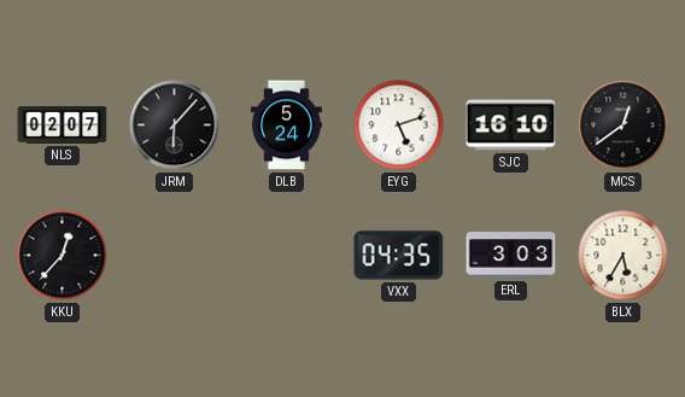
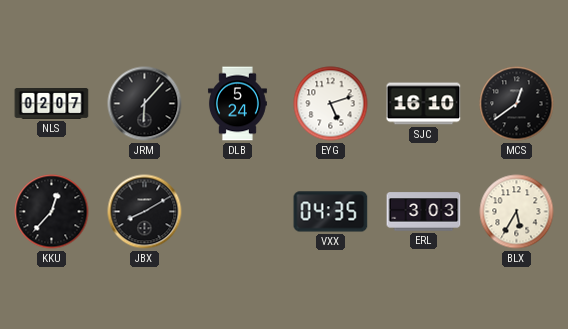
JBX: none -> 8:10 (145, 212)
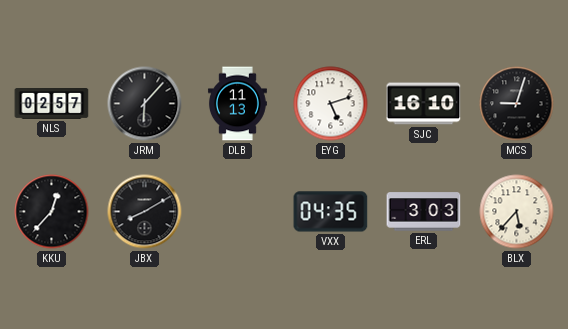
NLS: 02:07 -> 02:57 (52, 104)
DLB: 5:24 -> 11:13 (237, 104)
MCS: 12:39 -> 9:03 (517, 104)
BLX: 5:35 -> 5:37 (517, 212)
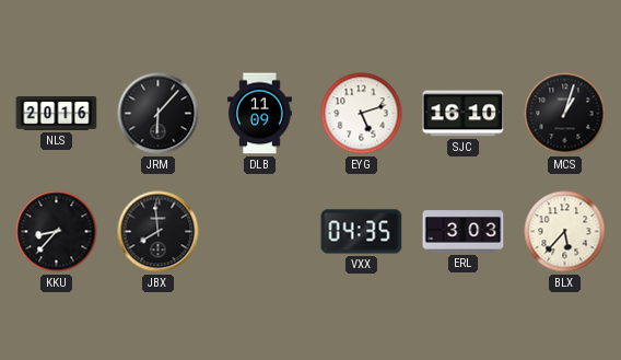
NLS: 02:57 -> 20:16 (57, 114)
DLB: 11:13 -> 11:09 (259, 114)
MCS: 9:03 -> 1:03 (565, 114)
KKU: 12:37 -> 8:37 (57, 232)
JBX: 8:10 -> 7:59 (159, 232)
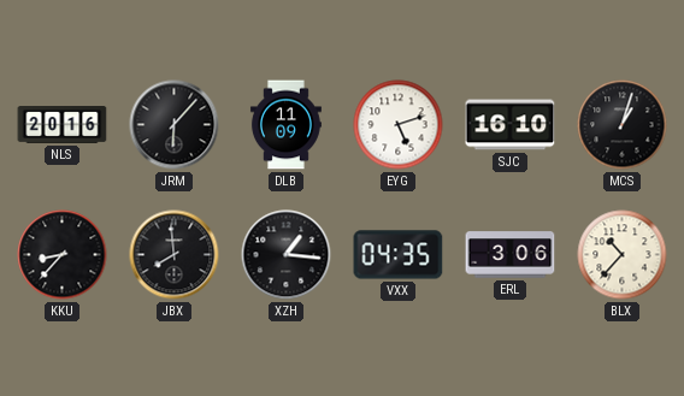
XZH: none -> 1:16 (287, 255)
ERL: 3:03 -> 3:06 (511, 255)
BLX: 5:37 -> 10:37 (623, 255)
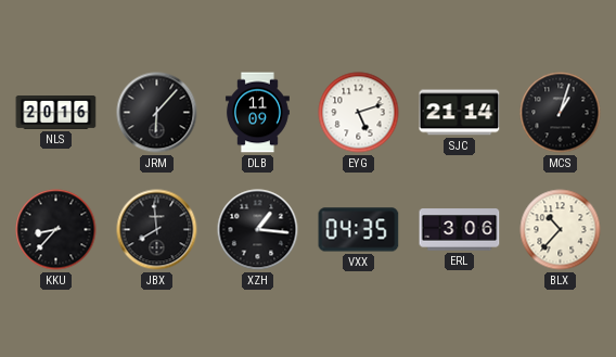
SJC: 16:10 -> 21:14 (460, 113)
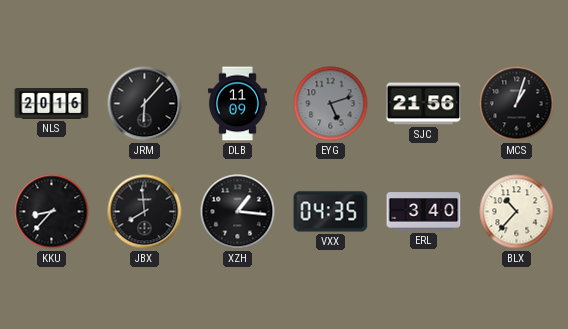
EYG dial: white -> grey (331, 104)
SJC: 21:14 -> 21:56 (424, 104)
ERL: 3:06 -> 3:40 (424, 212)
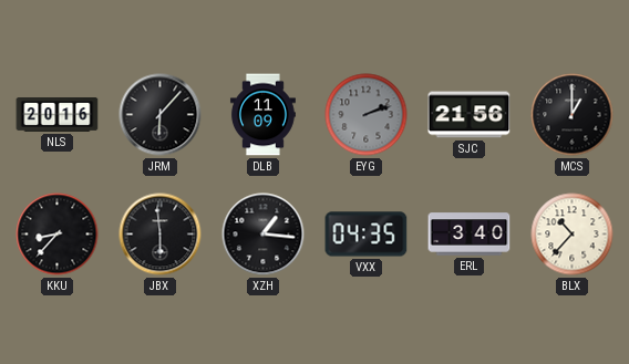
EYG: 5:12 -> 2:12 (367, 115)
MCS: 1:03 -> 1:00 (573, 115)
JBX: 7:59 -> 5:59 (161, 235)
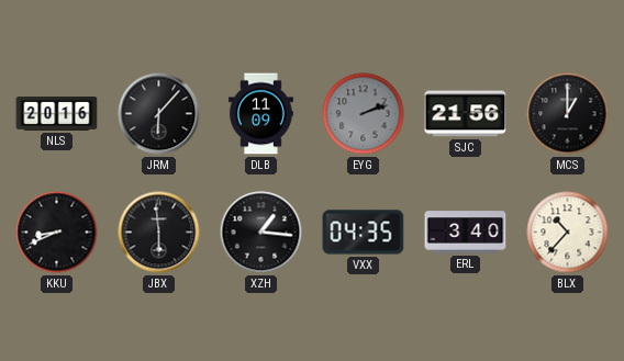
KKU: 8:37 -> 8:41 (57, 233)
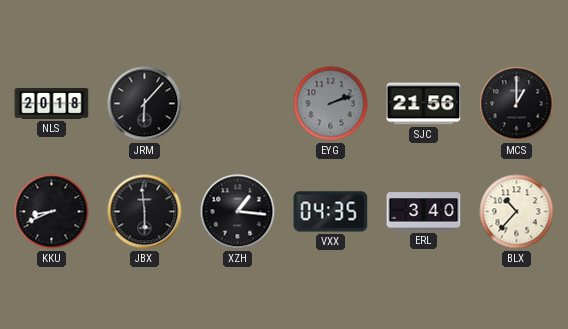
NLS: 20:16 -> 20:18 (52, 104)
DLB: 11:09 -> none (260, 114)
